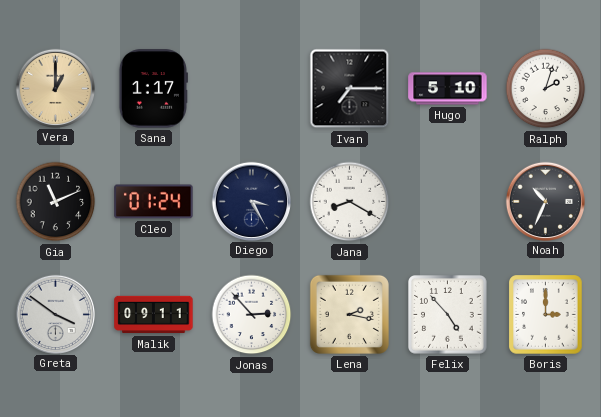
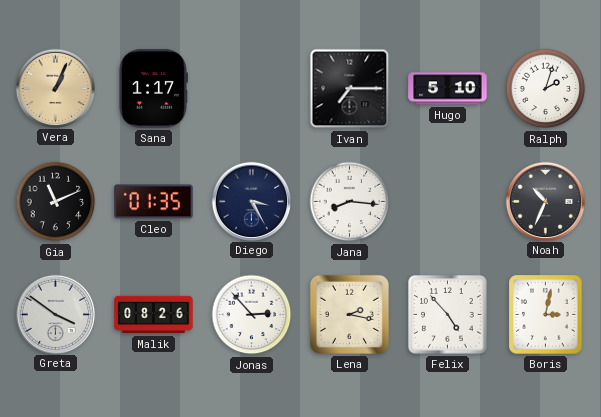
Vera: 1:00 -> 1:04 (55, 88)
Cleo: 01:24 -> 01:35 (154, 202)
Jana: 8:20 -> 8:16 (350, 202)
Malik: 09:11 -> 08:26 (154, 315)
Boris: 3:00 -> 3:02 (546, 315)
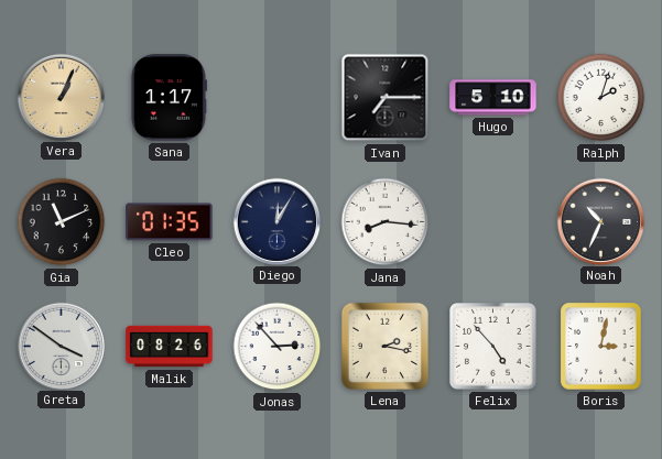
Diego: 3:25 -> 12:05 (276, 221)
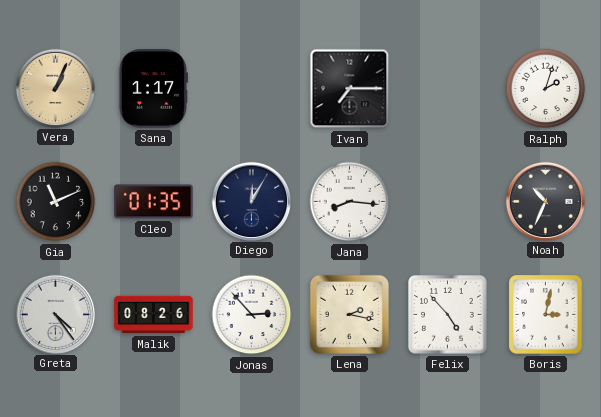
Hugo: 5:10 -> none (493, 98)
Greta: 3:51 -> 4:24 (55, 314)
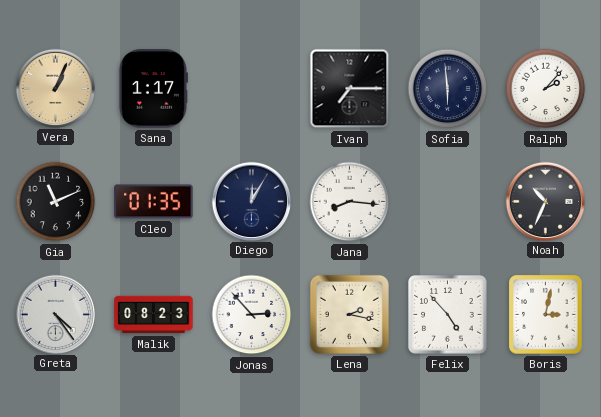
Sofia: none -> 5:59 (448, 89)
Ralph: 2:03 -> 2:07 (546, 89)
Malik: 08:26 -> 08:23 (154, 315)
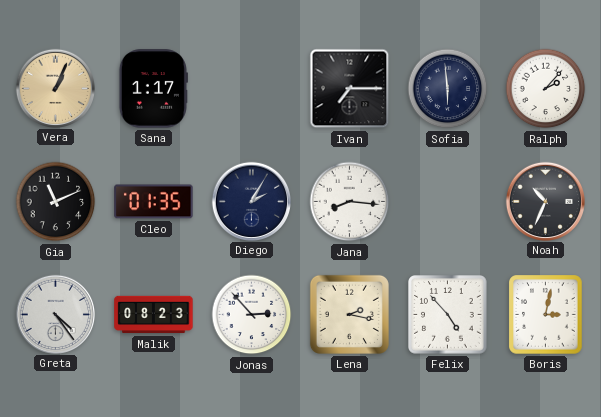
Diego: 12:05 -> 2:05 (251, 201)
